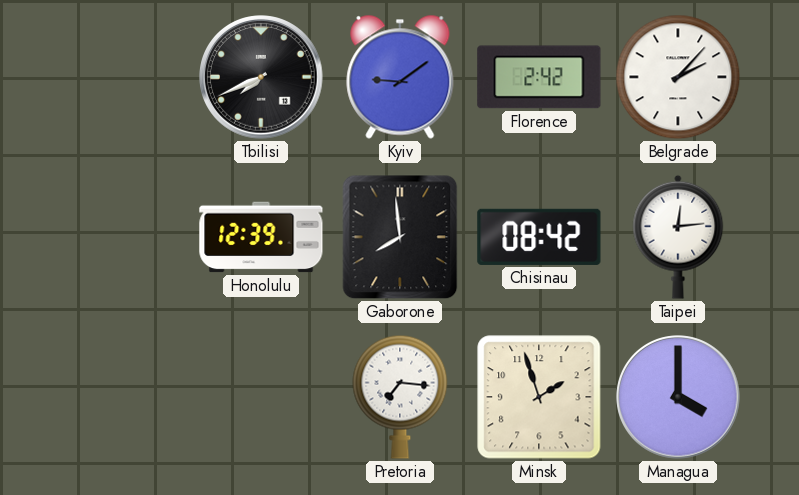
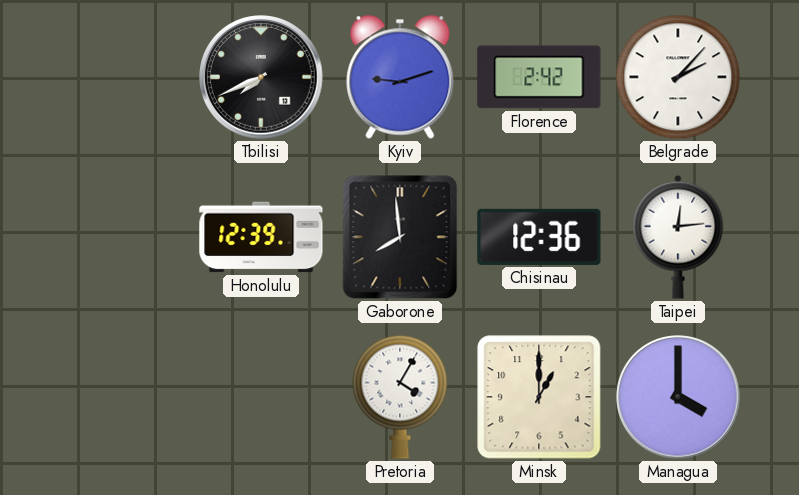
Kyiv: 9:09 -> 9:12 (400, 77)
Chisinau: 08:42 -> 12:36 (539, 237)
Pretoria: 7:16 -> 4:05 (400, 397)
Minsk: 1:57 -> 1:00 (539, 397)
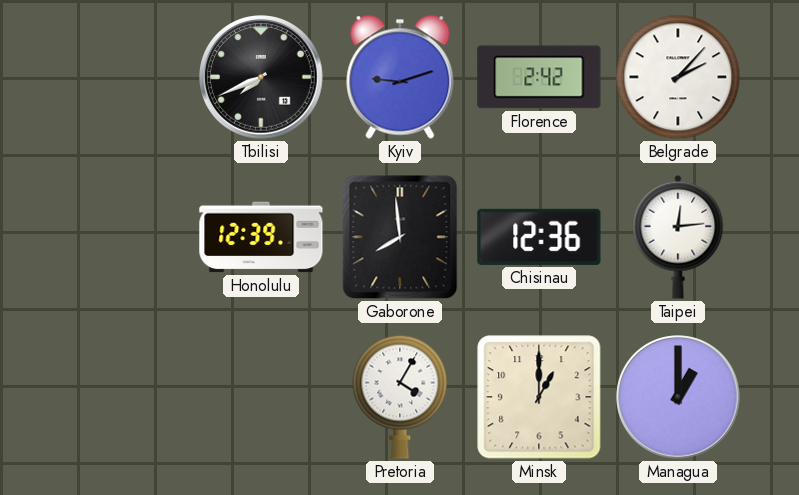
Managua: 4:00 -> 1:00 (678, 397)
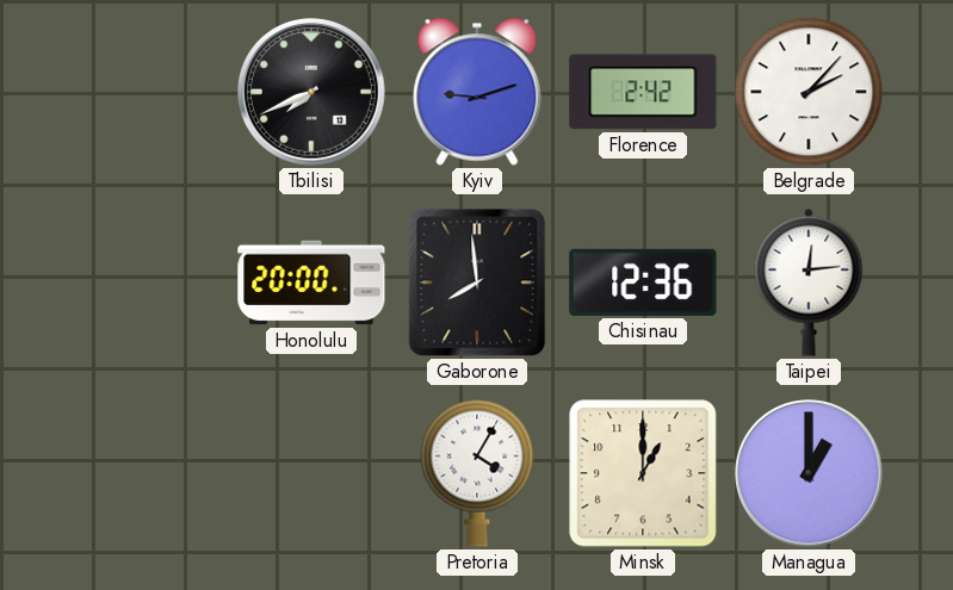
Honolulu: 12:39 -> 20:00 (311, 282)
